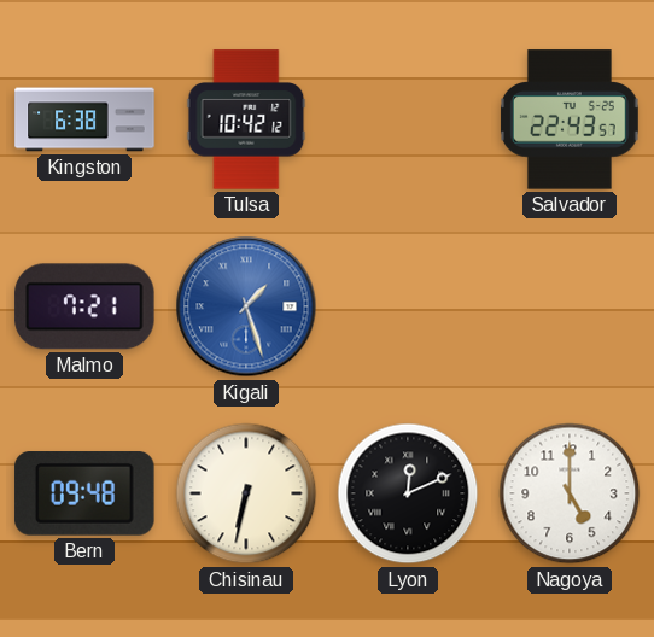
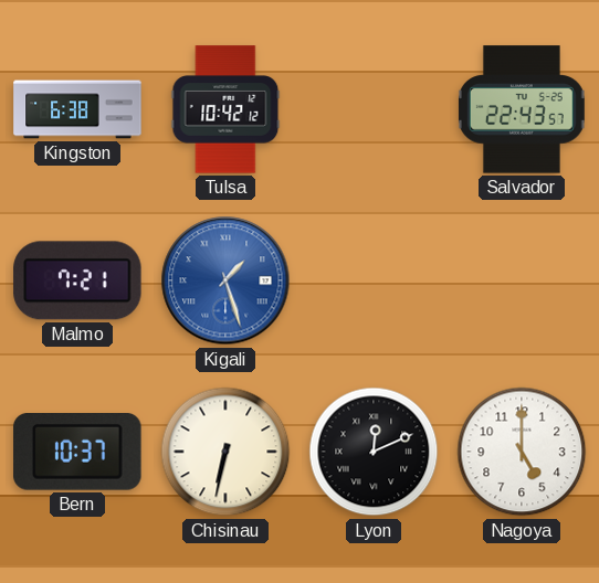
Bern: 09:48 -> 10:37 (77, 453)
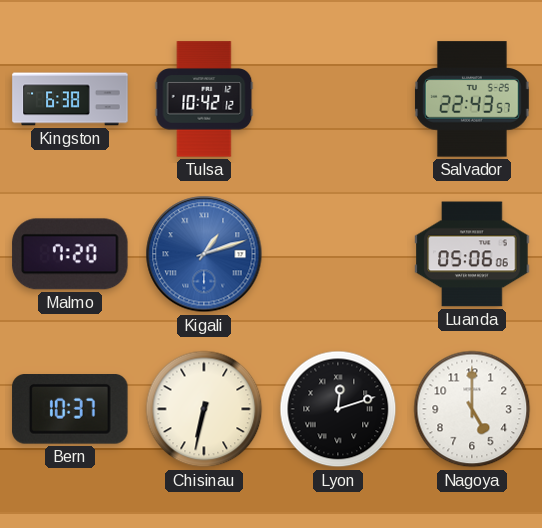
Malmo: 7:21 -> 7:20 (70, 254)
Kigali: 1:27 -> 1:12 (204, 254)
Luanda: none -> 05:06 (472, 254)
Lyon: 12:11 -> 12:12 (338, 409)
